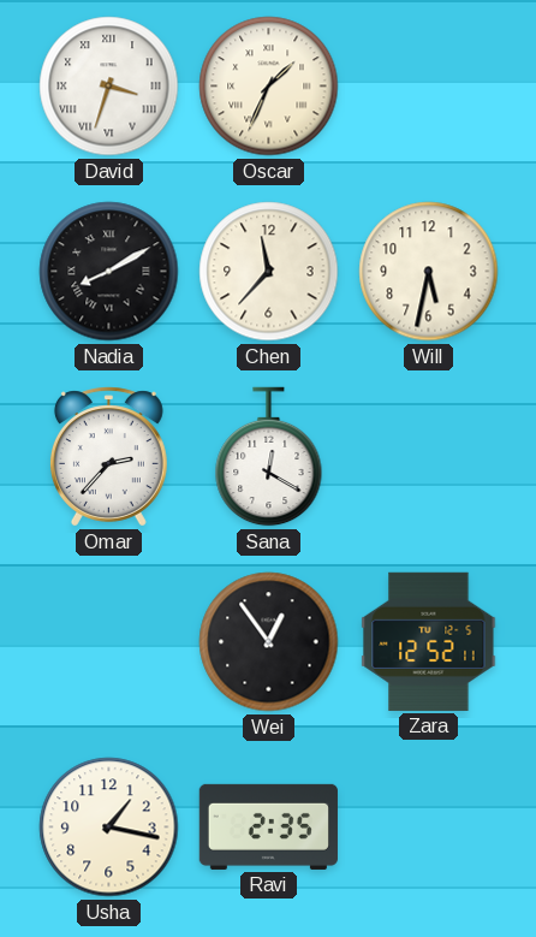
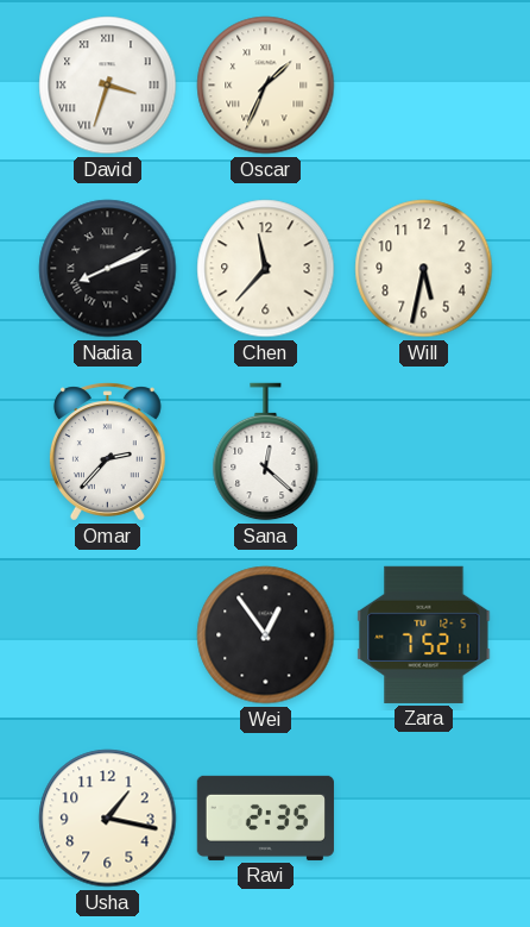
Nadia: 8:10 -> 8:11 (108, 269)
Sana: 12:20 -> 12:22 (266, 452)
Zara: 12:52 -> 7:52 (424, 634)
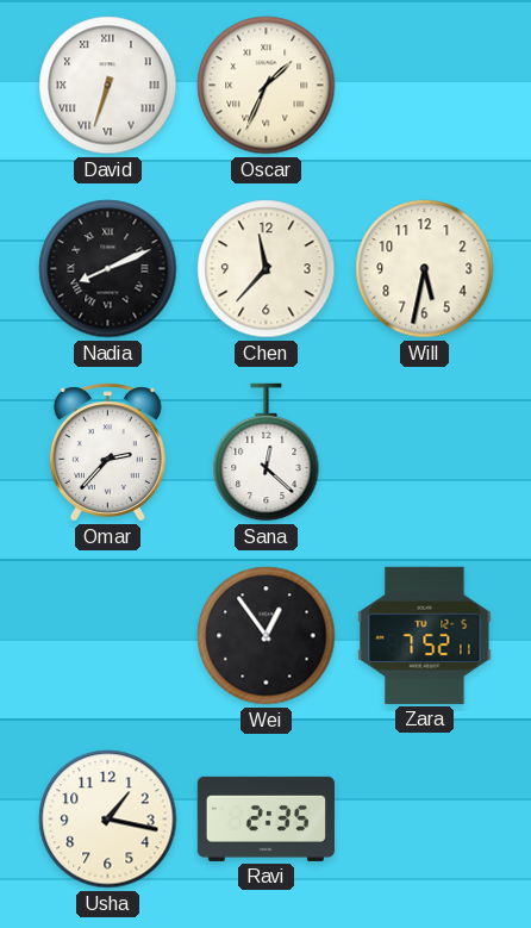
David: 3:33 -> 6:33 (108, 86)
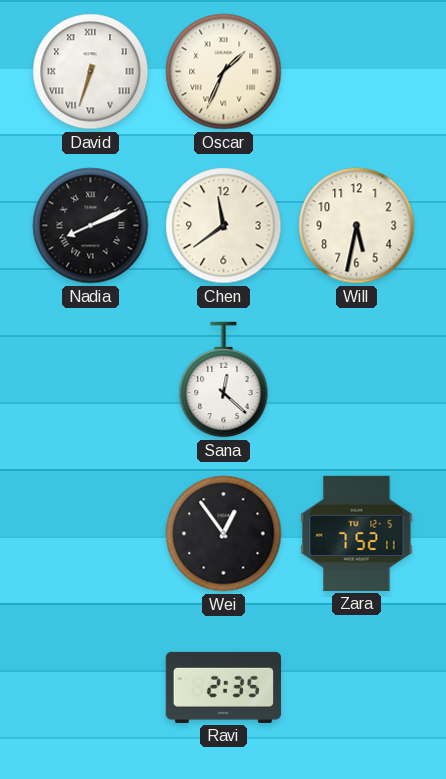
Chen: 11:37 -> 11:39 (224, 226)
Omar: 2:37 -> none (107, 453)
Usha: 1:17 -> none (108, 820)
